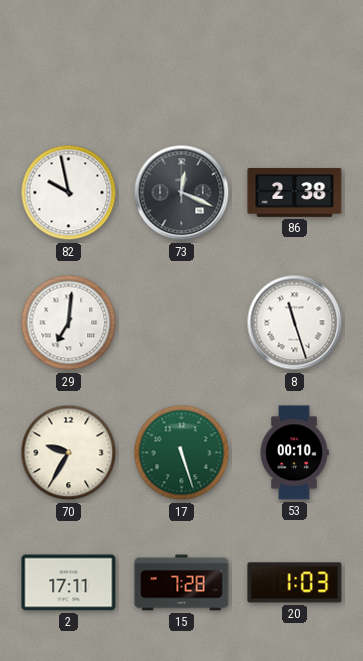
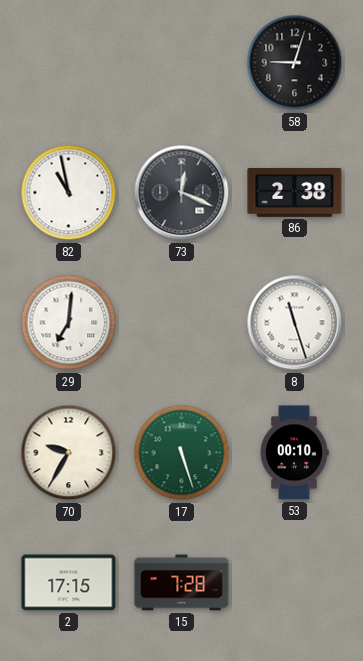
58: none -> 9:03 (295, 63)
82: 9:58 -> 10:58 (69, 193)
2: 17:11 -> 17:15 (69, 583)
20: 1:03 -> none (295, 583)
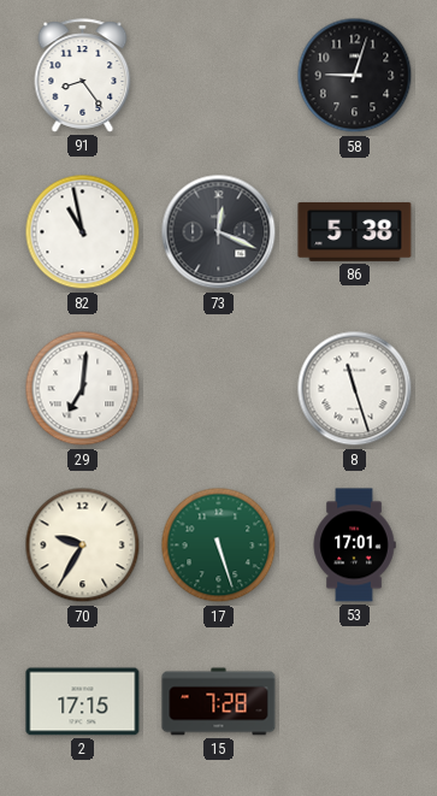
91: none -> 8:24 (83, 76)
86: 2:38 -> 5:38 (355, 231)
53: 00:10 -> 17:01 (354, 546)
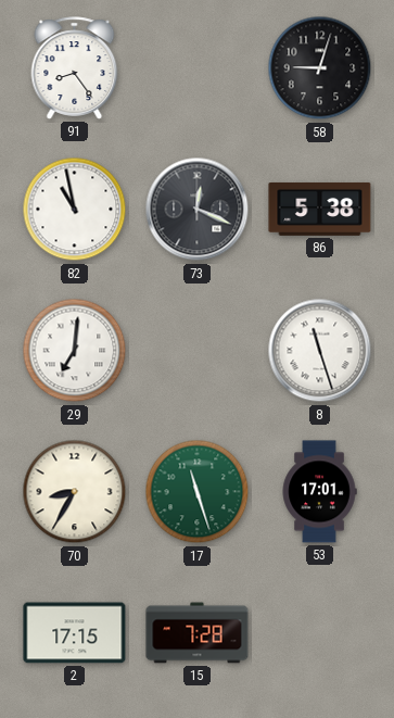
70: 9:35 -> 8:35 (75, 492)
17: 5:27 -> 11:27 (198, 492)
